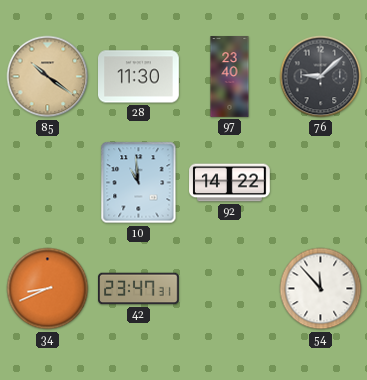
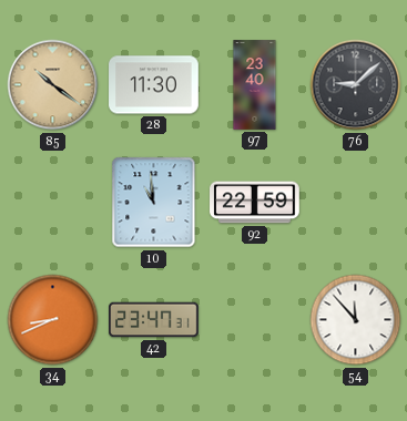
92: 14:22 -> 22:59 (255, 203)
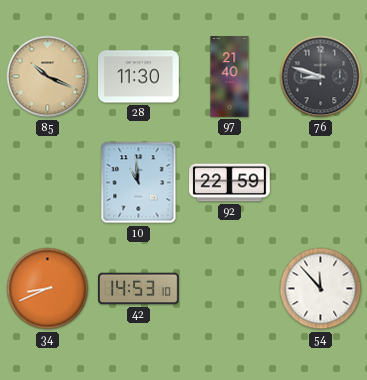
85: 10:21 -> 10:19 (48, 77)
97: 23:40 -> 21:40 (230, 77)
76: 9:08 -> 8:48 (321, 77)
42: 23:47 -> 14:53 (139, 289)
